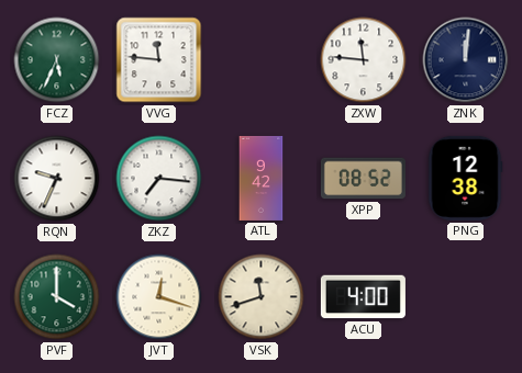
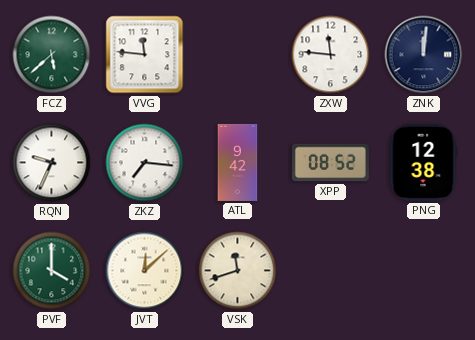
FCZ: 5:34 -> 5:38 (52, 55)
JVT: 12:18 -> 12:08 (145, 271)
ACU: 4:00 -> none (363, 297)
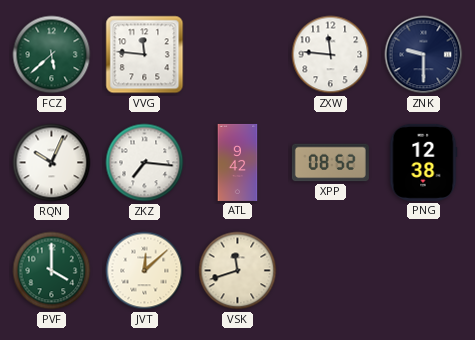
ZNK: 12:01 -> 9:30 (424, 55)
RQN: 9:34 -> 10:04 (52, 163)
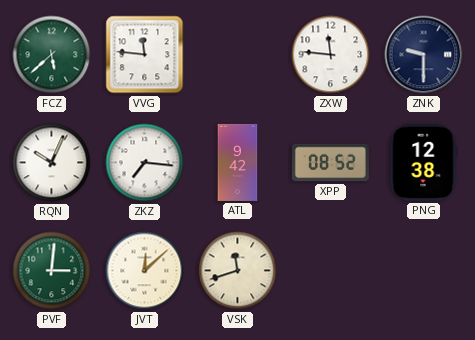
PVF: 4:00 -> 3:01 (52, 271)
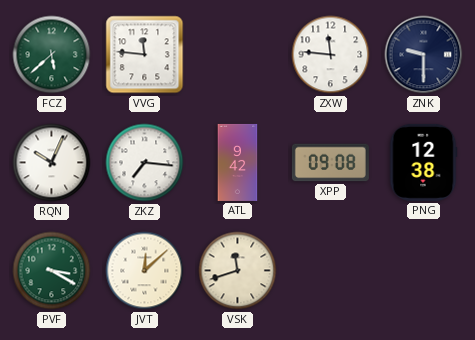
XPP: 08:52 -> 09:08 (330, 163)
PVF: 3:01 -> 3:20 (52, 271)
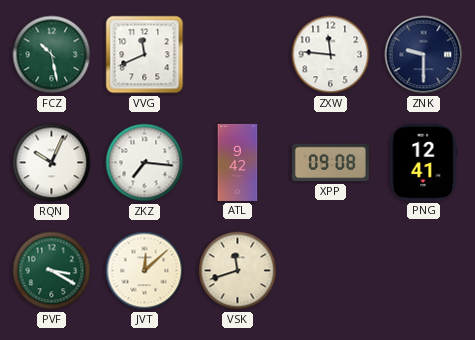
FCZ: 5:38 -> 10:28 (52, 55)
VVG: 11:46 -> 11:41 (145, 55)
PNG: 12:38 -> 12:41 (423, 162)
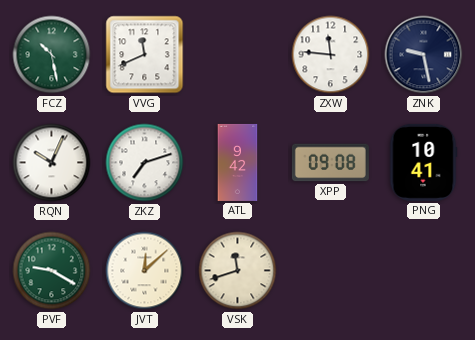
ZNK: 9:30 -> 9:28 (424, 55)
ZKZ: 7:16 -> 7:12 (145, 163)
PNG: 12:41 -> 10:41 (423, 162)
PVF: 3:20 -> 9:20 (52, 271)
